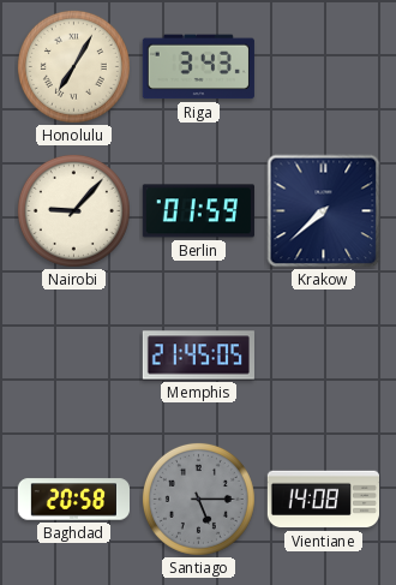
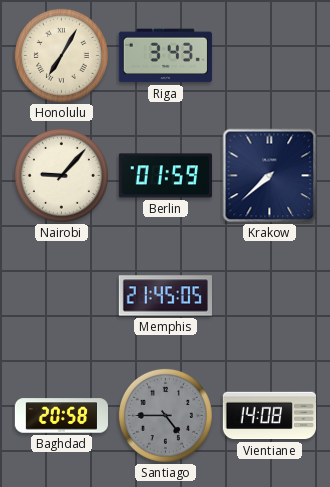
Santiago: 5:15 -> 4:45 (165, 415)
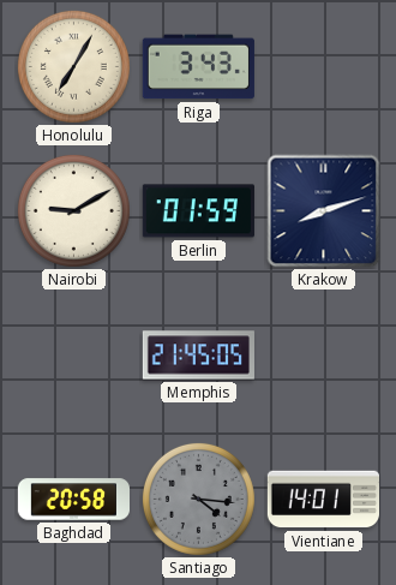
Nairobi: 9:07 -> 9:10 (73, 210)
Krakow: 7:38 -> 8:12 (324, 211)
Santiago: 4:45 -> 4:16 (198, 499)
Vientiane: 14:08 -> 14:01 (323, 500)
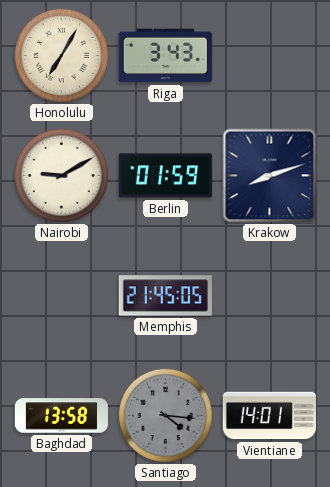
Baghdad: 20:58 -> 13:58 (61, 416)
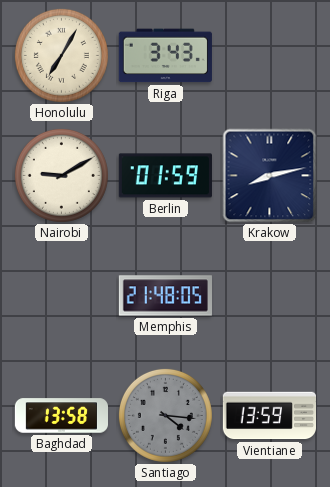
Krakow: 8:12 -> 8:13 (270, 176)
Memphis: 21:45 -> 21:48 (165, 296)
Vientiane: 14:01 -> 13:59 (269, 416)
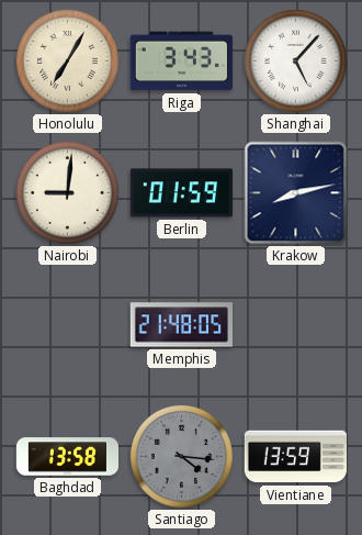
Shanghai: none -> 5:07 (295, 60)
Nairobi: 9:10 -> 9:01 (67, 192)
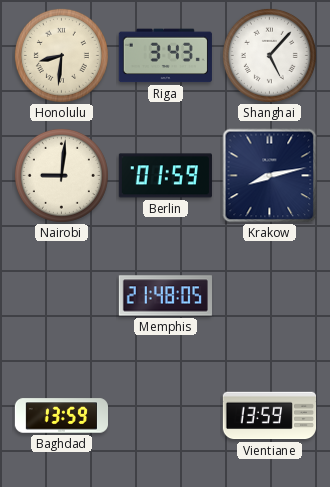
Honolulu: 7:05 -> 8:31 (61, 55)
Baghdad: 13:58 -> 13:59 (61, 416)
Santiago: 4:16 -> none (181, 456)
